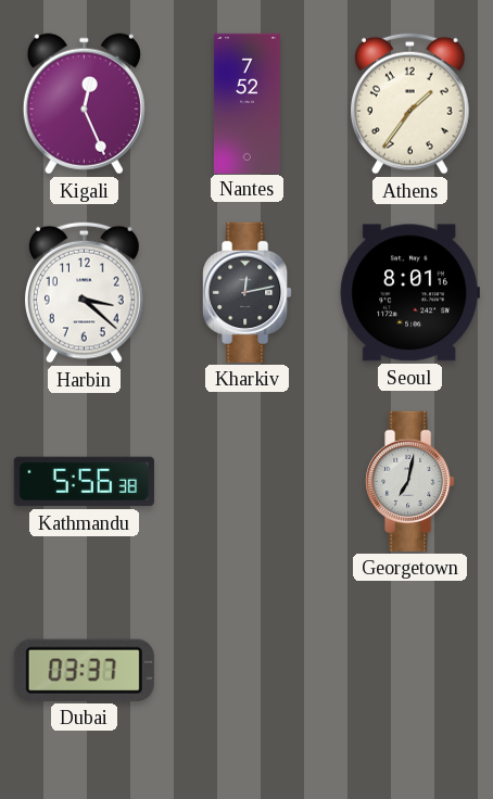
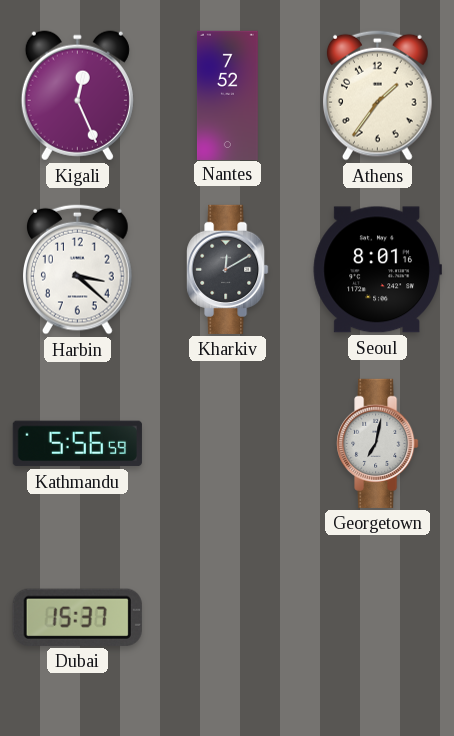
Kharkiv: 12:13 -> 12:10 (228, 269)
Kathmandu: 5:56:38 -> 5:56:59 (77, 444)
Dubai: 03:37 -> 15:37 (77, 617)
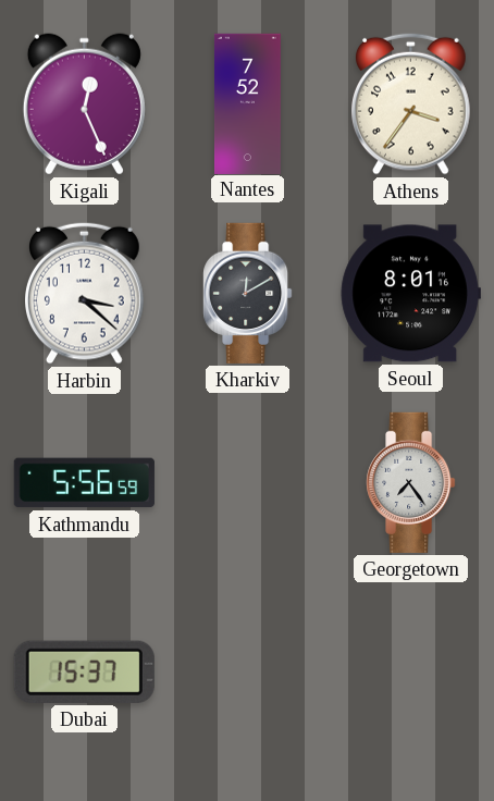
Athens: 1:36 -> 3:36 (411, 103)
Georgetown: 7:02 -> 7:24 (411, 482)
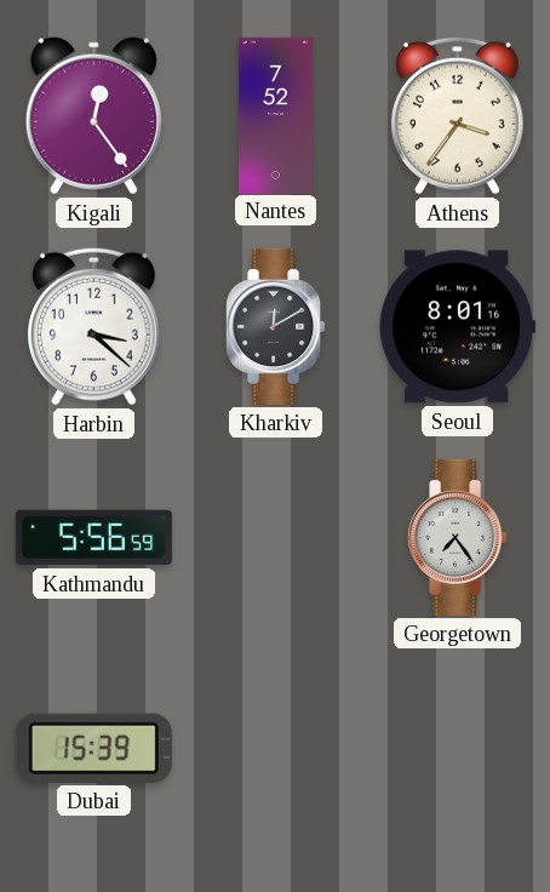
Kigali: 12:26 -> 12:24 (93, 116)
Dubai: 15:37 -> 15:39 (93, 748)
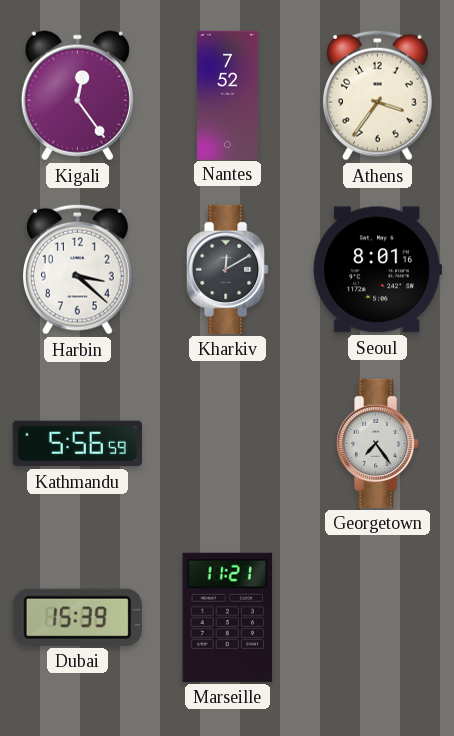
Marseille: none -> 11:21 (228, 617)
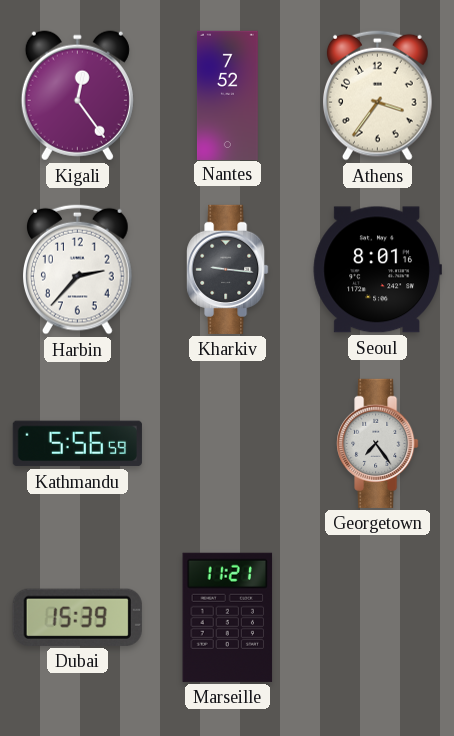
Harbin: 3:22 -> 2:37 (78, 269)
Kharkiv: 12:10 -> 9:16 (228, 269)
